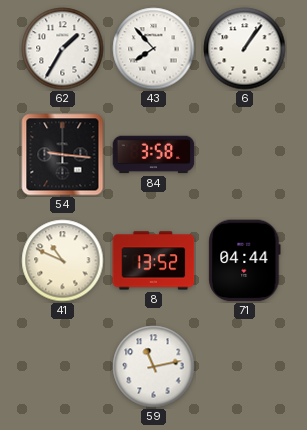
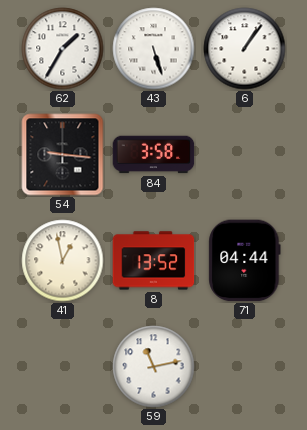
43: 7:53 -> 5:27 (154, 49)
41: 10:49 -> 12:58 (63, 261)
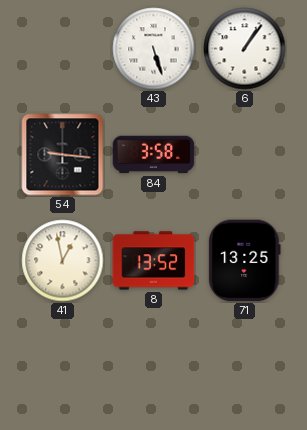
62: 1:35 -> none (63, 49)
71: 04:44 -> 13:25 (245, 261)
59: 11:13 -> none (154, 367)
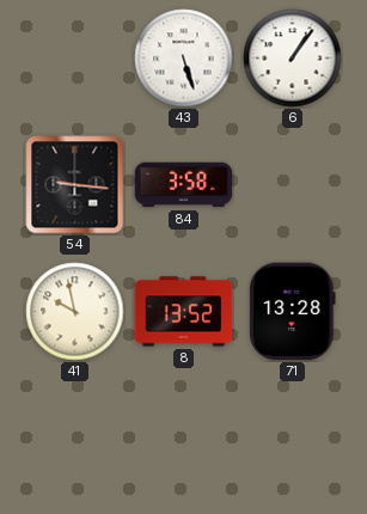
41: 12:58 -> 9:58 (75, 312)
71: 13:25 -> 13:28 (293, 312)
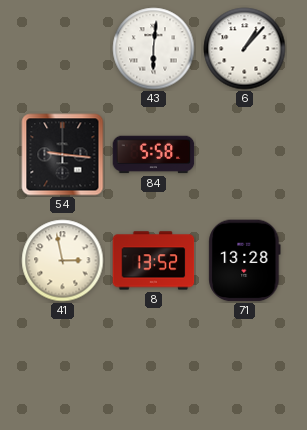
43: 5:27 -> 6:01 (154, 49)
6: 1:06 -> 1:07 (245, 49)
84: 3:58 -> 5:58 (154, 155)
41: 9:58 -> 2:58 (63, 261)
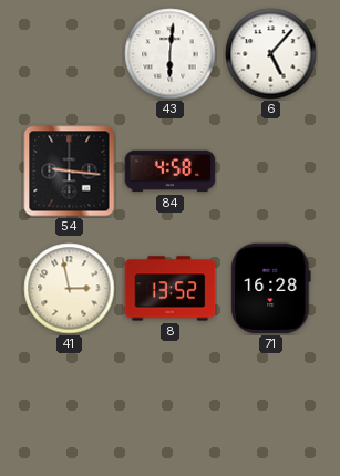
6: 1:07 -> 5:07 (271, 54)
84: 5:58 -> 4:58 (171, 172)
71: 13:28 -> 16:28 (271, 289)
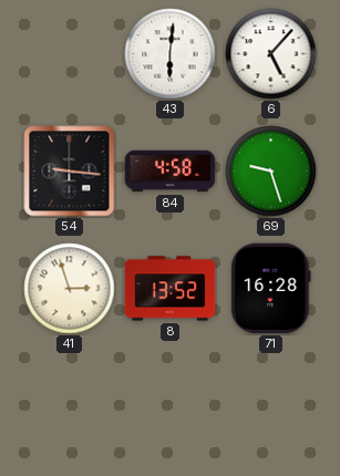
69: none -> 9:27 (271, 172)
41: 2:58 -> 2:57 (70, 289)
